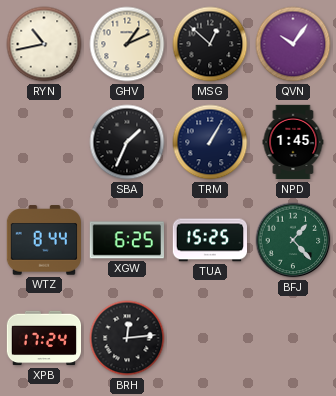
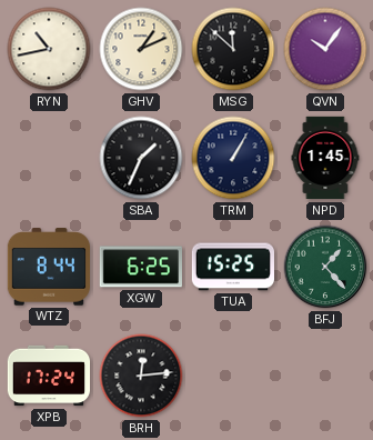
MSG: 12:52 -> 11:52 (233, 49)
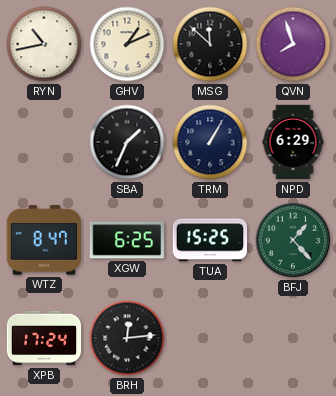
QVN: 10:06 -> 7:57 (293, 44)
NPD: 1:45 -> 6:29 (293, 142)
WTZ: 8:44 -> 8:47 (43, 240)
